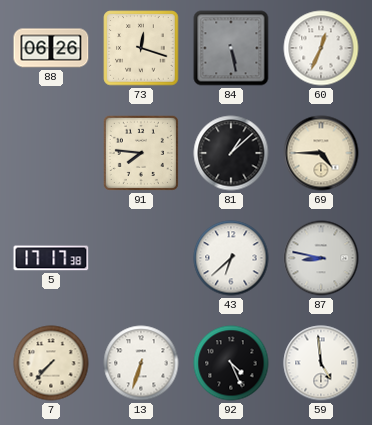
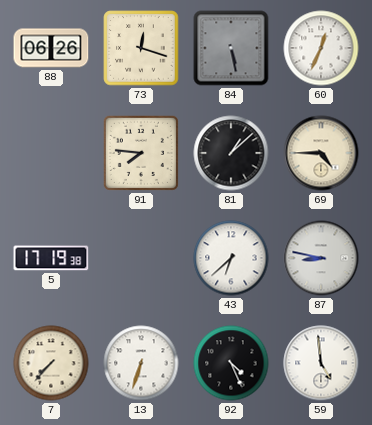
5: 17:17 -> 17:19 (51, 258)
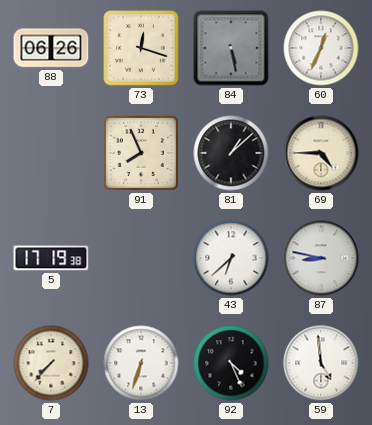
91: 7:46 -> 7:56 (141, 153)
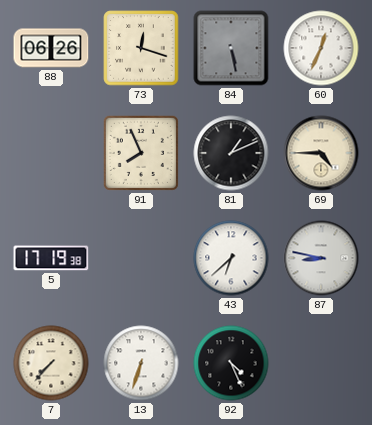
81: 1:08 -> 1:11 (231, 153)
59: 4:59 -> none (321, 363)
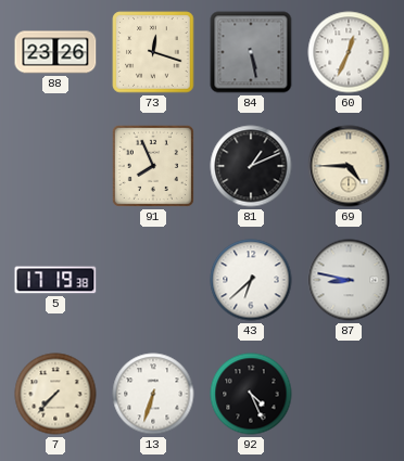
88: 06:26 -> 23:26 (55, 52)
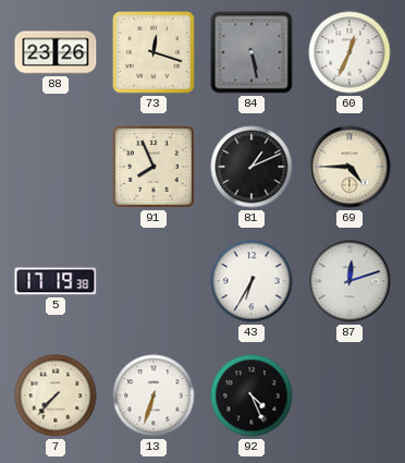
43: 6:38 -> 6:35 (251, 281)
87: 8:47 -> 12:12 (349, 281)
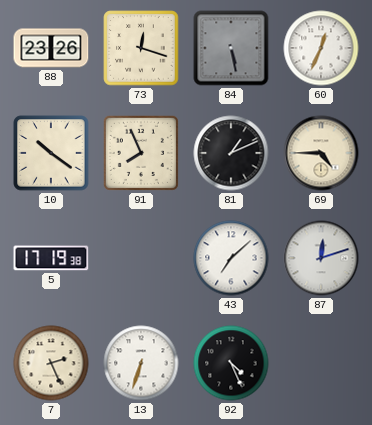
10: none -> 10:21 (51, 153)
43: 6:35 -> 7:08 (231, 258)
7: 7:37 -> 2:26 (51, 363)
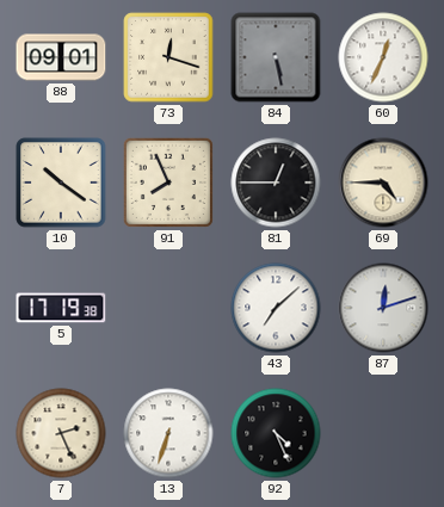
88: 23:26 -> 09:01 (61, 57)
81: 1:11 -> 12:45 (276, 183)
